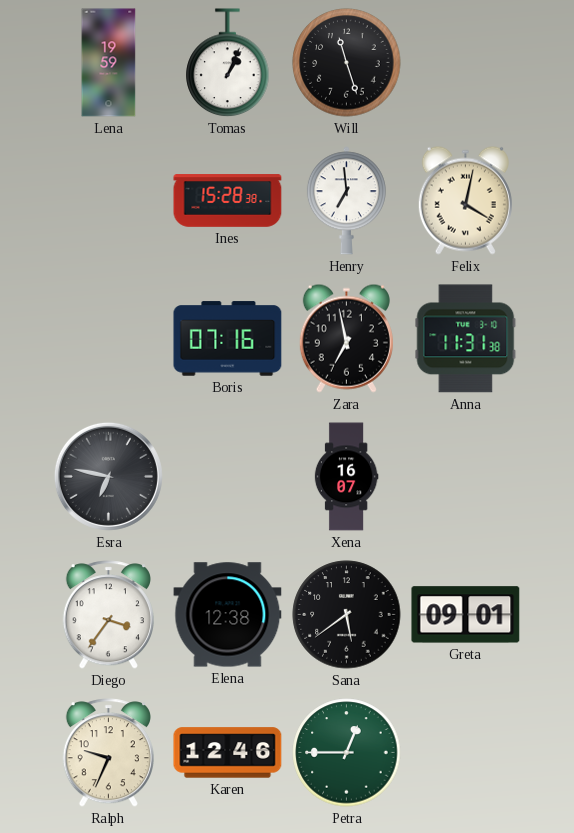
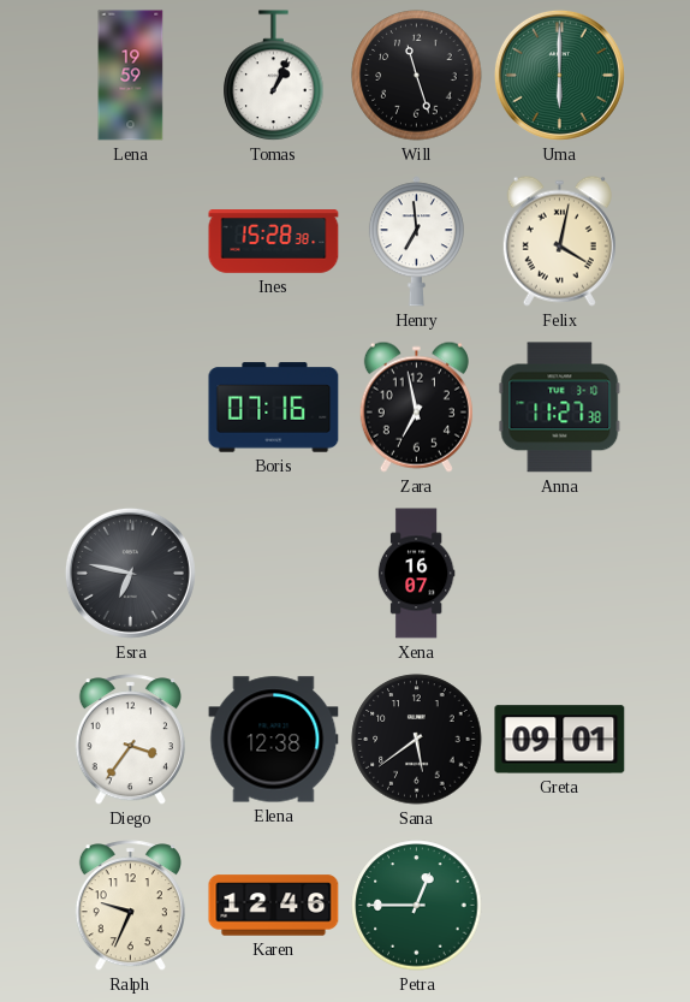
Uma: none -> 6:00 (559, 75)
Anna: 11:31 -> 11:27 (560, 408)
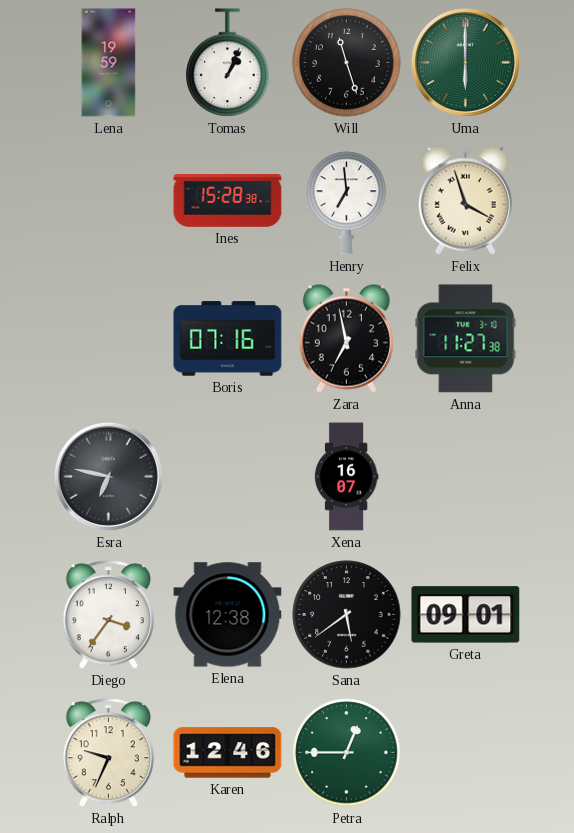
Felix: 4:02 -> 3:57 (465, 200)
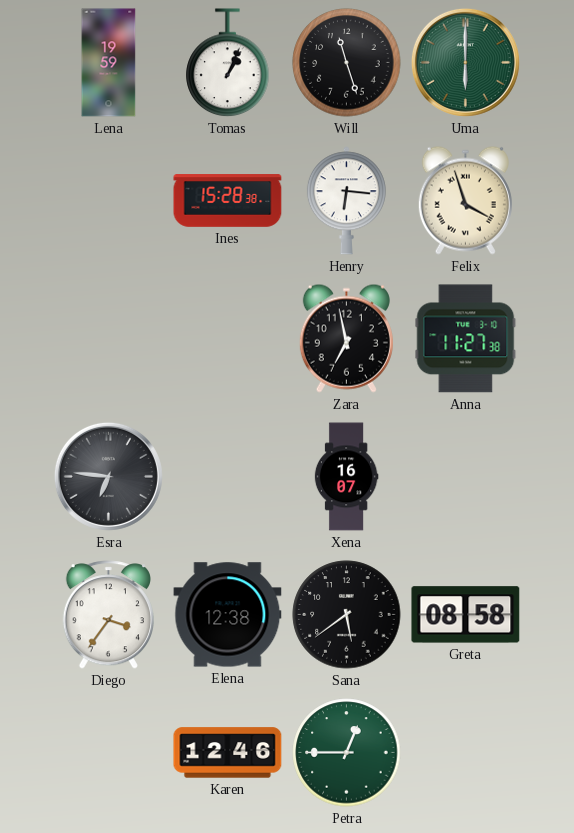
Henry: 6:59 -> 6:16 (346, 201)
Boris: 07:16 -> none (228, 339)
Esra: 6:47 -> 6:46 (108, 476)
Greta: 09:01 -> 08:58 (466, 615)
Ralph: 9:34 -> none (108, 753)
